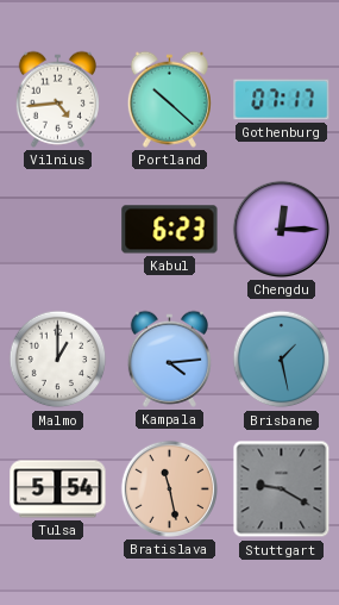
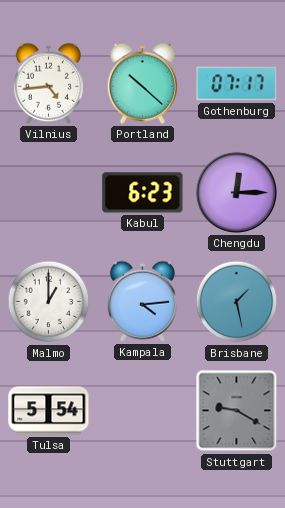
Bratislava: 11:28 -> none (169, 488)
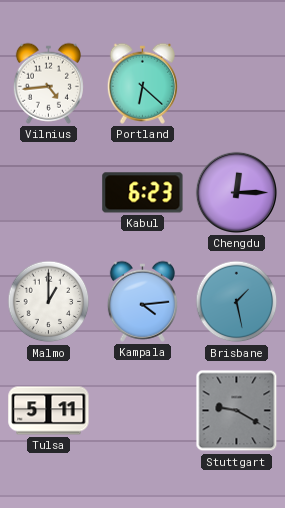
Portland: 10:22 -> 6:22 (142, 83)
Gothenburg: 07:17 -> none (237, 84)
Tulsa: 5:54 -> 5:11 (49, 411)
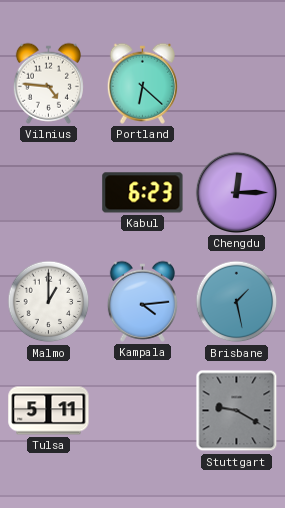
Vilnius: 4:44 -> 4:46 (48, 83)
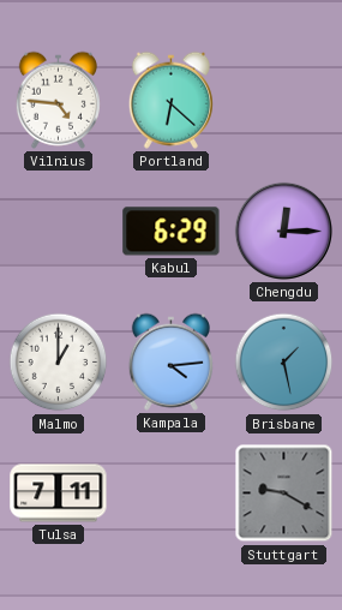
Kabul: 6:23 -> 6:29 (172, 232)
Tulsa: 5:11 -> 7:11 (59, 494)
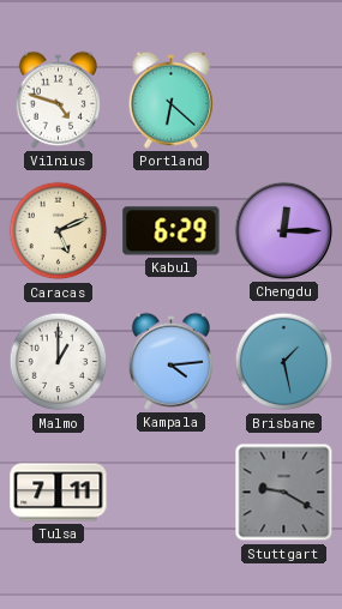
Vilnius: 4:46 -> 4:48 (58, 100)
Caracas: none -> 5:11 (59, 231)
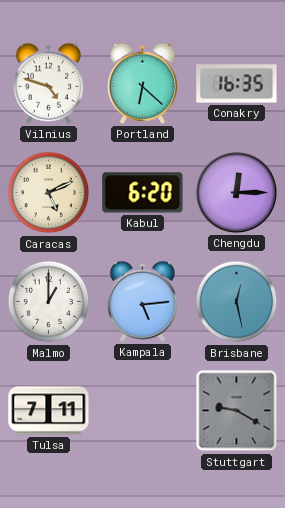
Conakry: none -> 16:35 (237, 84)
Kabul: 6:29 -> 6:20 (143, 193)
Kampala: 4:14 -> 5:14 (142, 301)
Brisbane: 1:28 -> 12:28 (237, 302)
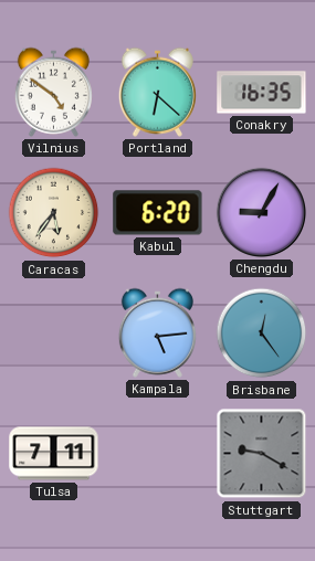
Vilnius: 4:48 -> 4:51 (53, 92)
Caracas: 5:11 -> 5:36 (54, 213)
Chengdu: 12:15 -> 9:05 (261, 212)
Malmo: 1:00 -> none (49, 302)
Brisbane: 12:28 -> 12:24 (262, 334)
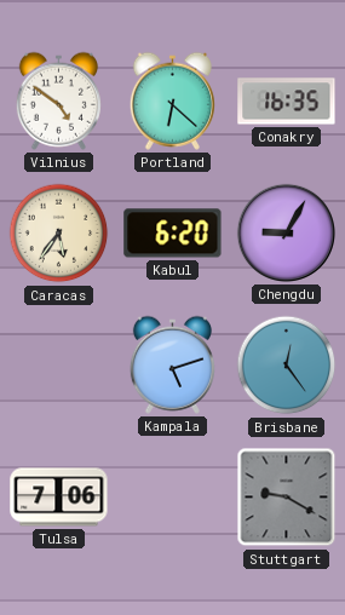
Kampala: 5:14 -> 5:12 (172, 364)
Tulsa: 7:11 -> 7:06 (59, 498)
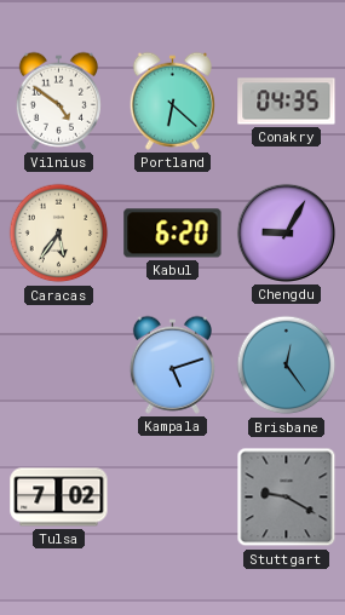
Conakry: 16:35 -> 04:35 (287, 102)
Tulsa: 7:06 -> 7:02 (59, 498)
